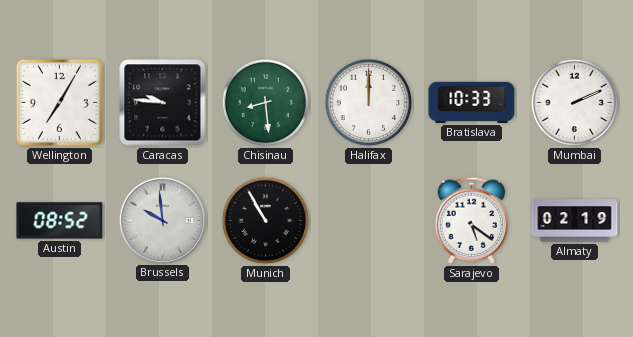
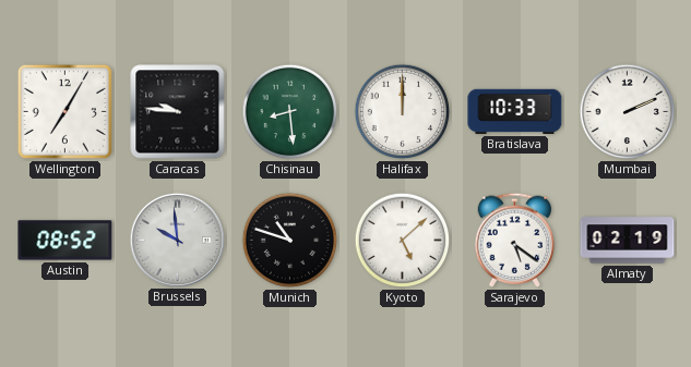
Munich: 10:55 -> 10:48 (290, 241)
Kyoto: none -> 5:08 (403, 241)
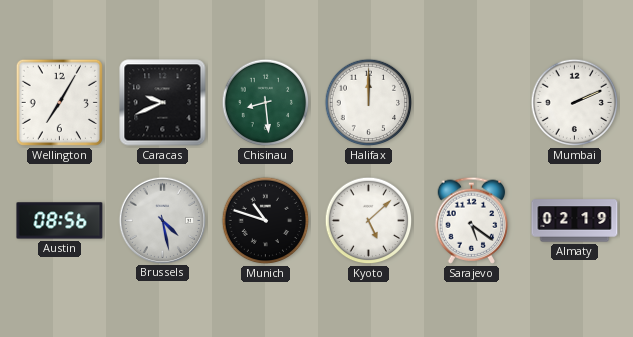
Caracas: 9:46 -> 9:41 (163, 103)
Bratislava: 10:33 -> none (515, 111)
Austin: 08:52 -> 08:56 (60, 221)
Brussels: 9:59 -> 4:28 (162, 220)
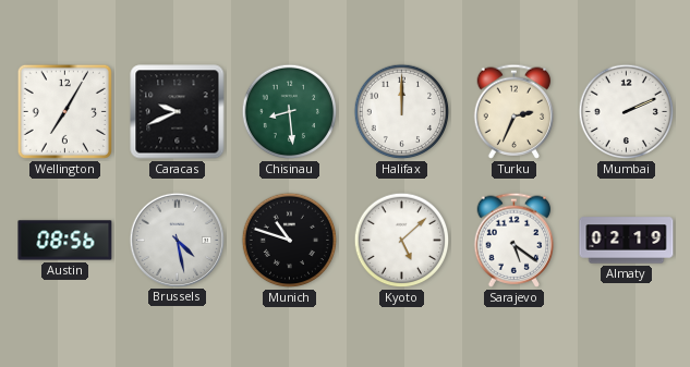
Turku: none -> 2:34 (515, 111)
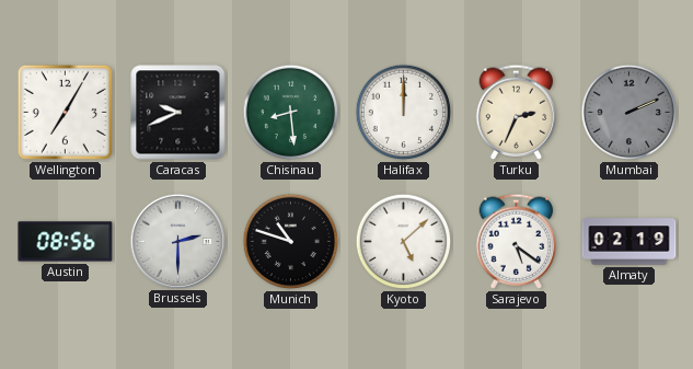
Mumbai dial: white -> grey (630, 113)
Brussels: 4:28 -> 2:30 (177, 241)
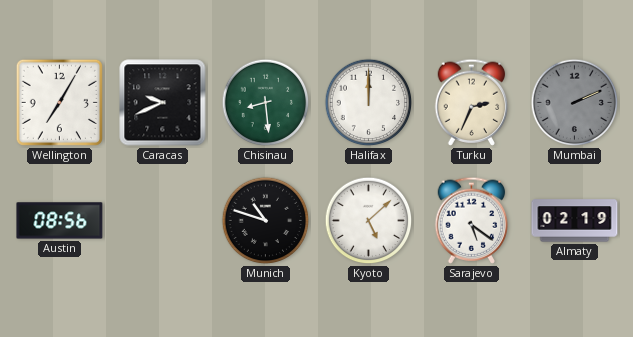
Brussels: 2:30 -> none (177, 241)
